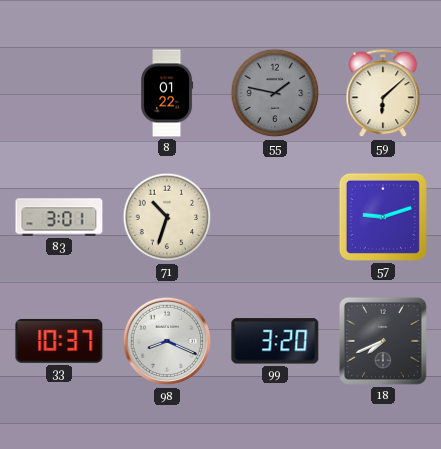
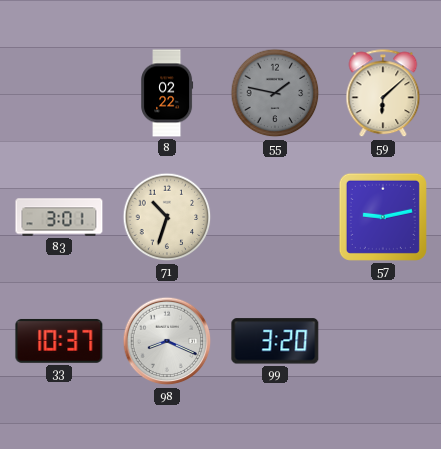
8: 01:22 -> 02:22 (167, 93)
57: 9:12 -> 9:13 (383, 217)
18: 7:41 -> none (383, 341)
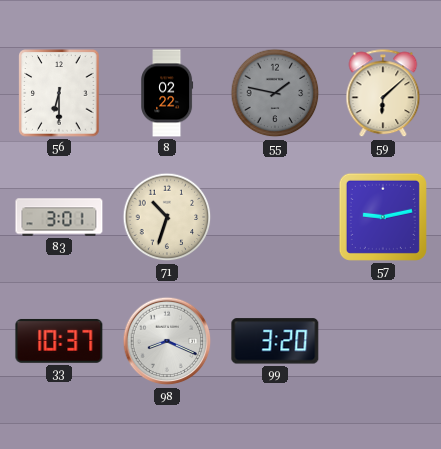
56: none -> 6:30 (59, 93)
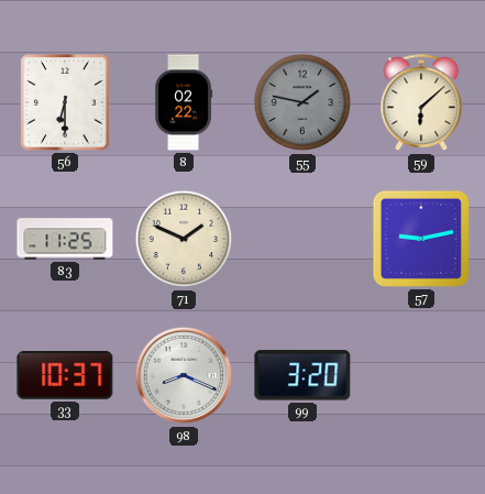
83: 3:01 -> 11:25 (65, 239)
71: 10:33 -> 1:49 (184, 239)
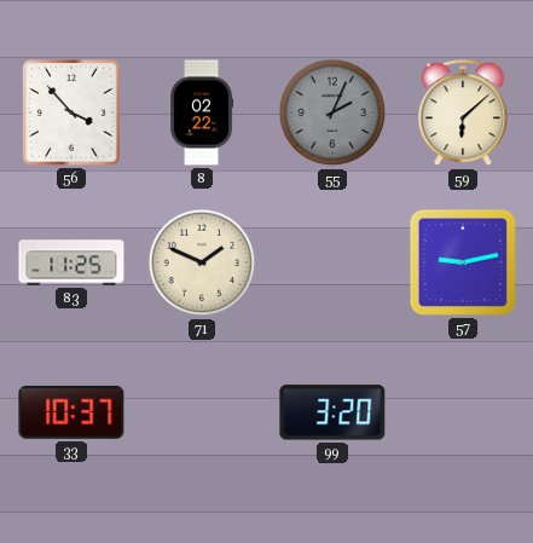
56: 6:30 -> 3:53 (71, 112)
55: 1:47 -> 2:04 (332, 112)
98: 8:19 -> none (184, 375)
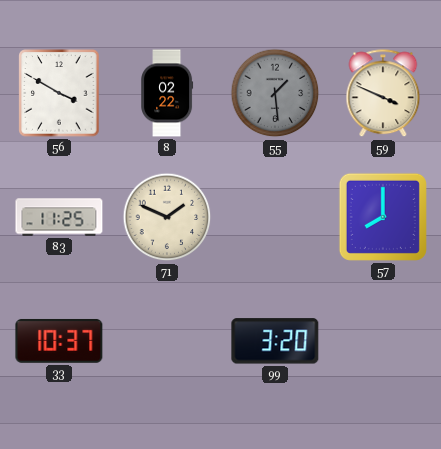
56: 3:53 -> 3:50 (59, 93)
55: 2:04 -> 1:29 (275, 93)
59: 6:08 -> 3:49 (383, 94)
57: 9:13 -> 8:00 (383, 217)
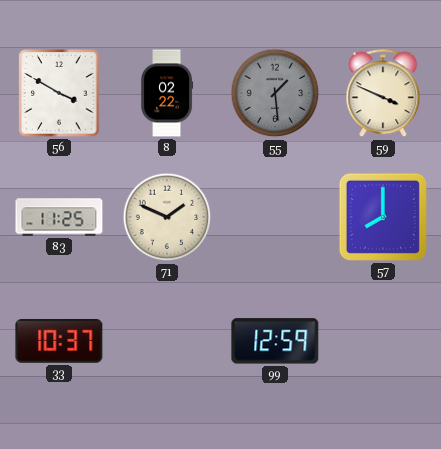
99: 3:20 -> 12:59 (275, 341)
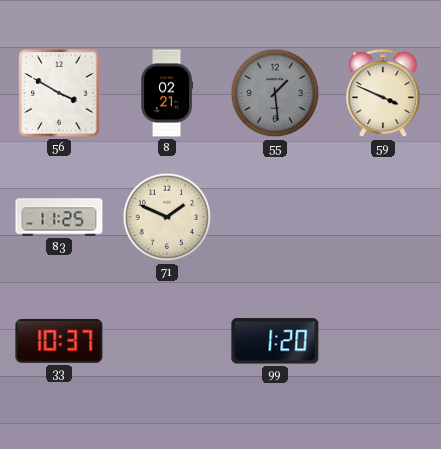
8: 02:22 -> 02:21 (167, 93)
57: 8:00 -> none (383, 217)
99: 12:59 -> 1:20 (275, 341)
